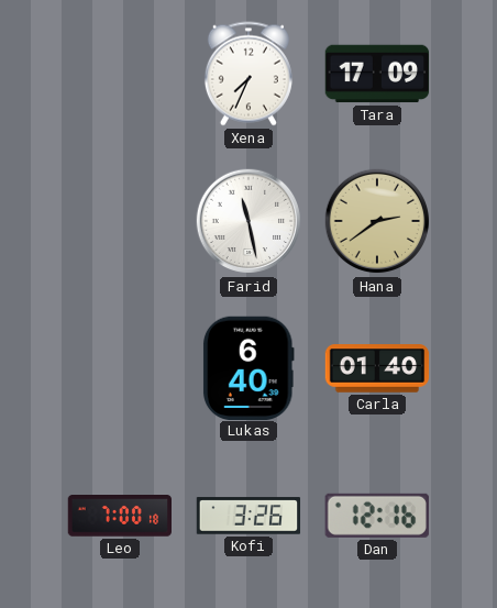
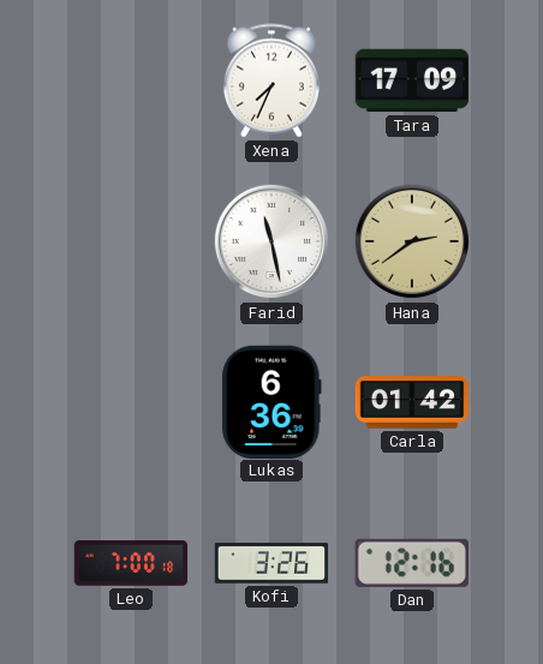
Lukas: 6:40 -> 6:36 (271, 401)
Carla: 01:40 -> 01:42 (412, 402)
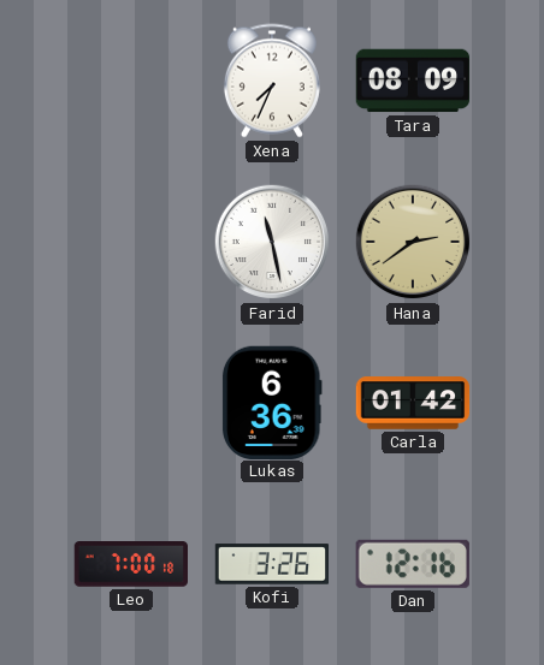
Tara: 17:09 -> 08:09 (413, 81)
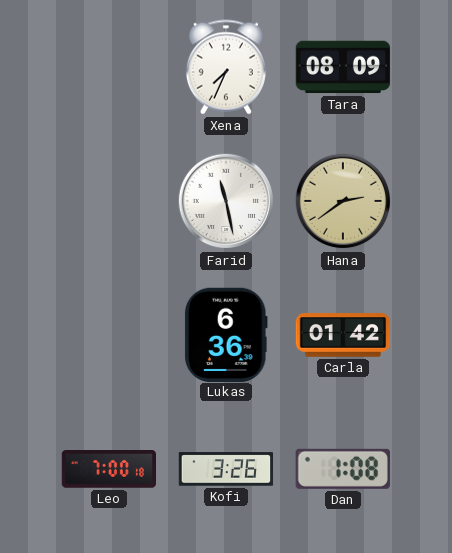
Dan: 12:16 -> 1:08 (343, 469)
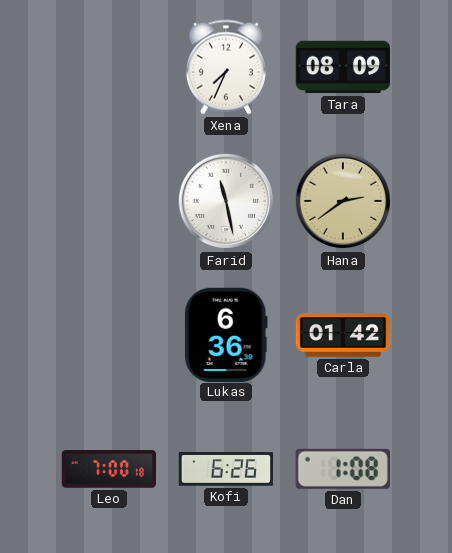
Kofi: 3:26 -> 6:26 (226, 469)
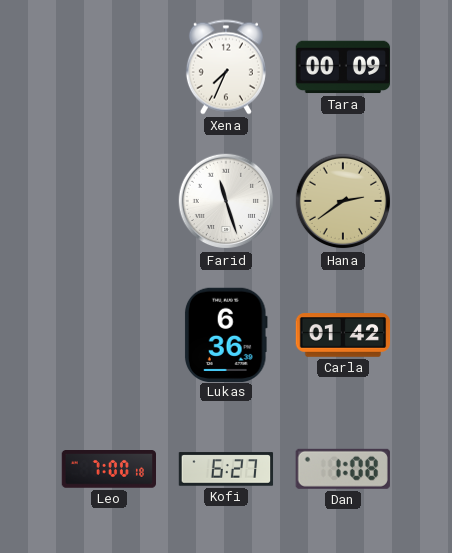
Tara: 08:09 -> 00:09 (343, 67)
Farid: 11:28 -> 11:27 (226, 201)
Kofi: 6:26 -> 6:27 (226, 469)
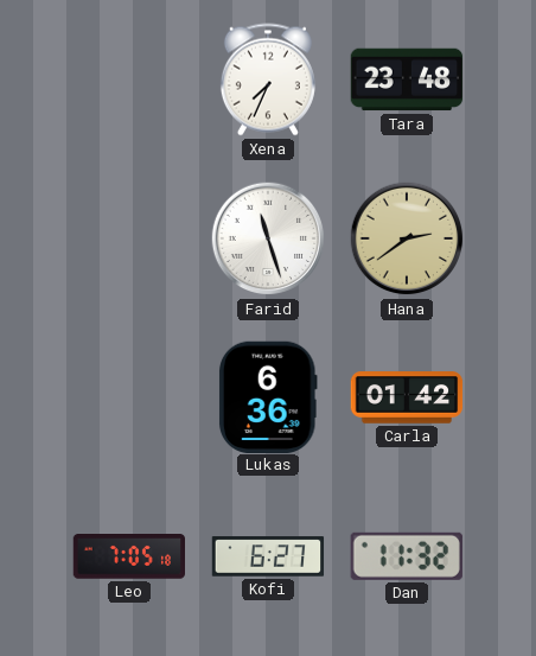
Tara: 00:09 -> 23:48 (407, 79)
Leo: 7:00 -> 7:05 (128, 558)
Dan: 1:08 -> 11:32 (407, 556)
